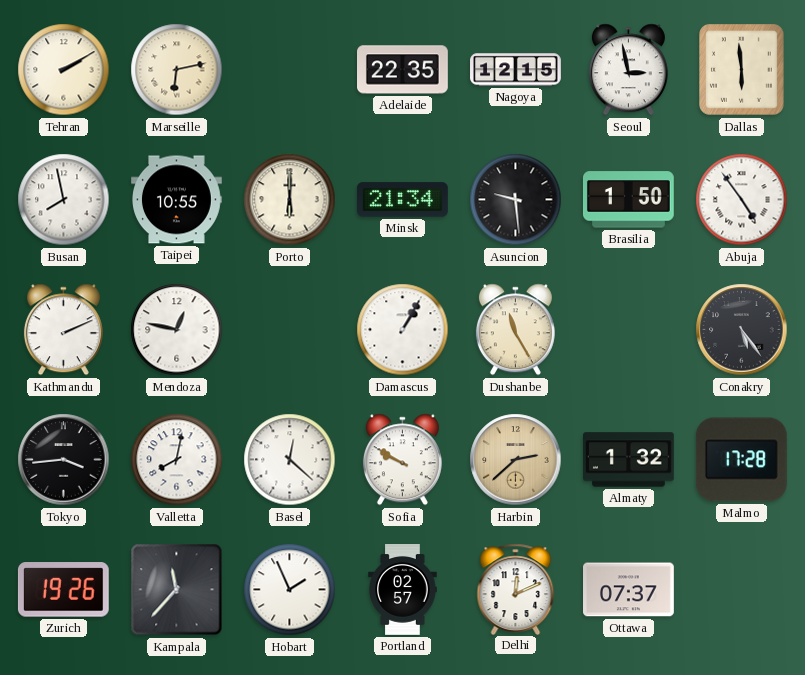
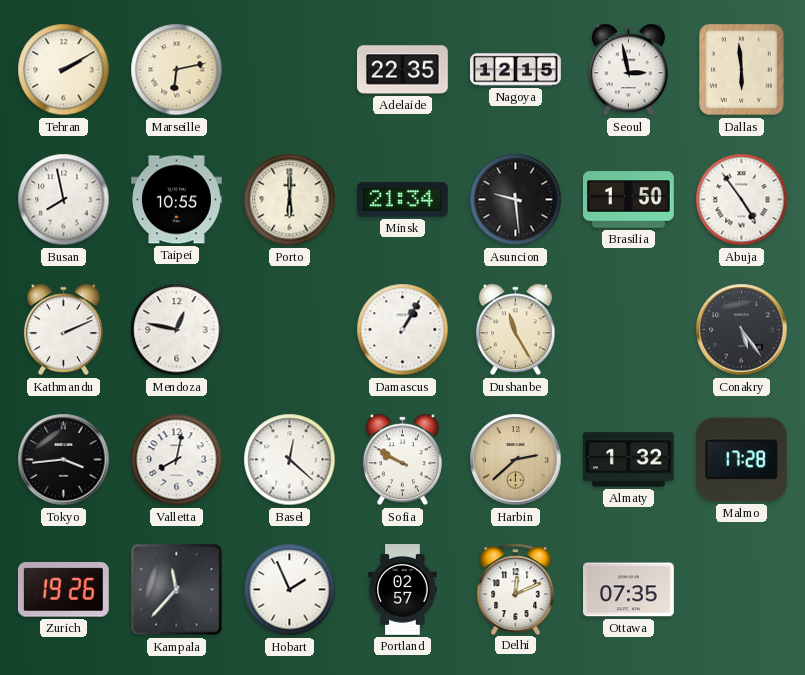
Ottawa: 07:37 -> 07:35 (629, 590)
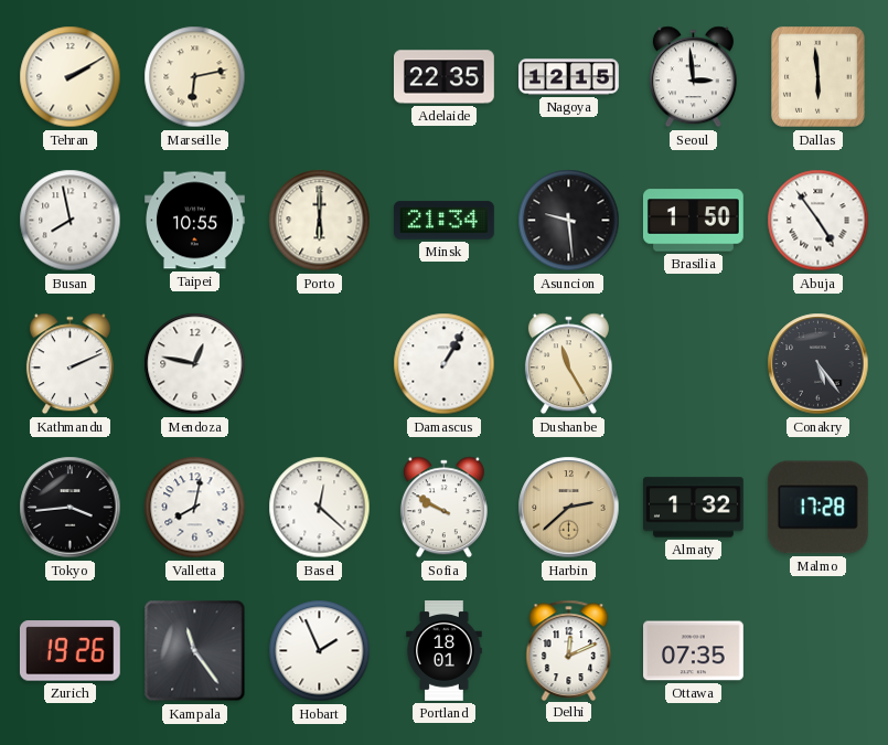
Seoul: 2:58 -> 2:59 (693, 77)
Kampala: 11:37 -> 11:24 (195, 651)
Portland: 02:57 -> 18:01 (445, 651)
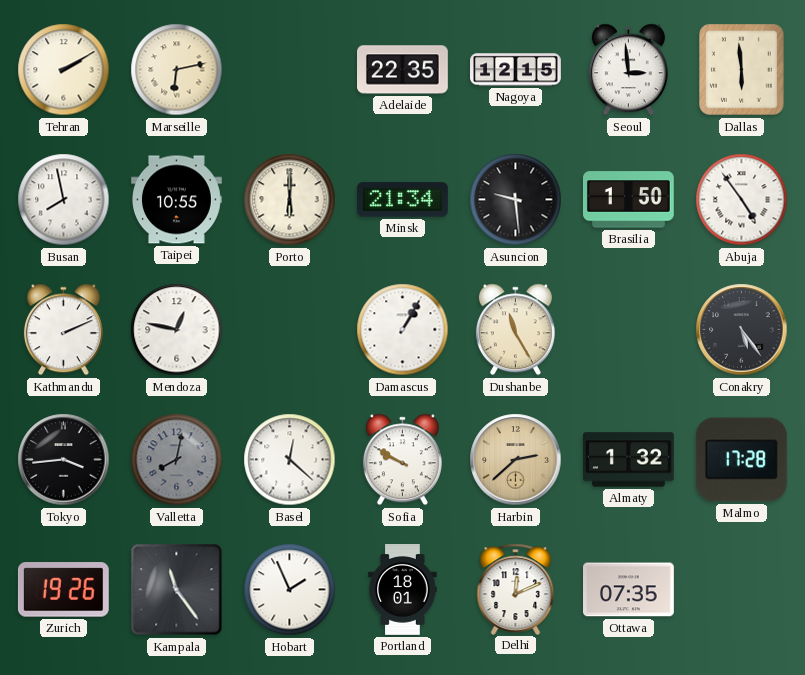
Valletta dial: white -> grey (177, 460)
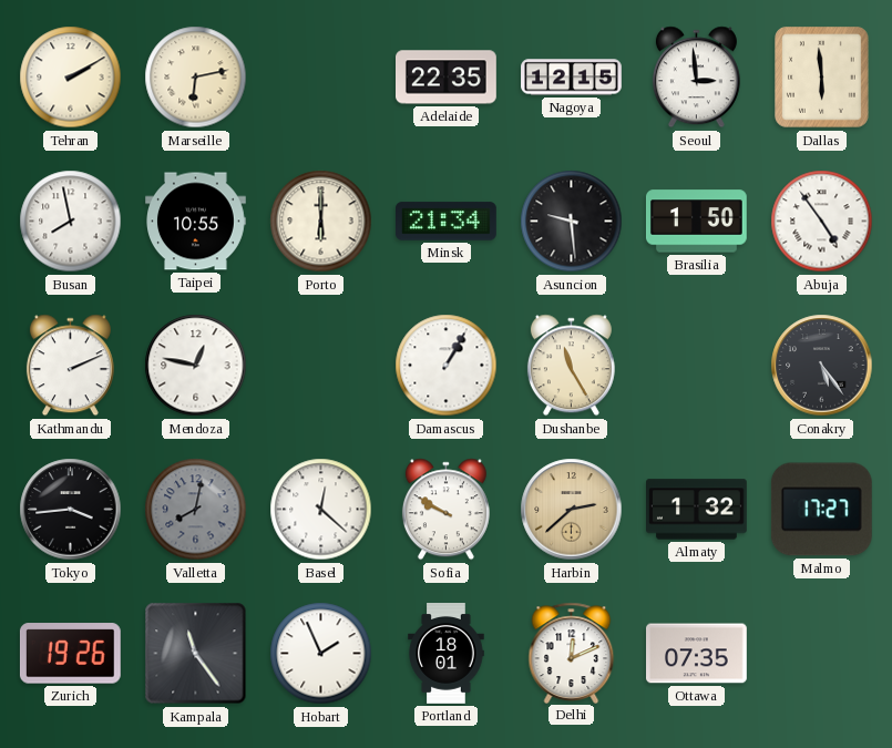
Malmo: 17:28 -> 17:27 (821, 510)
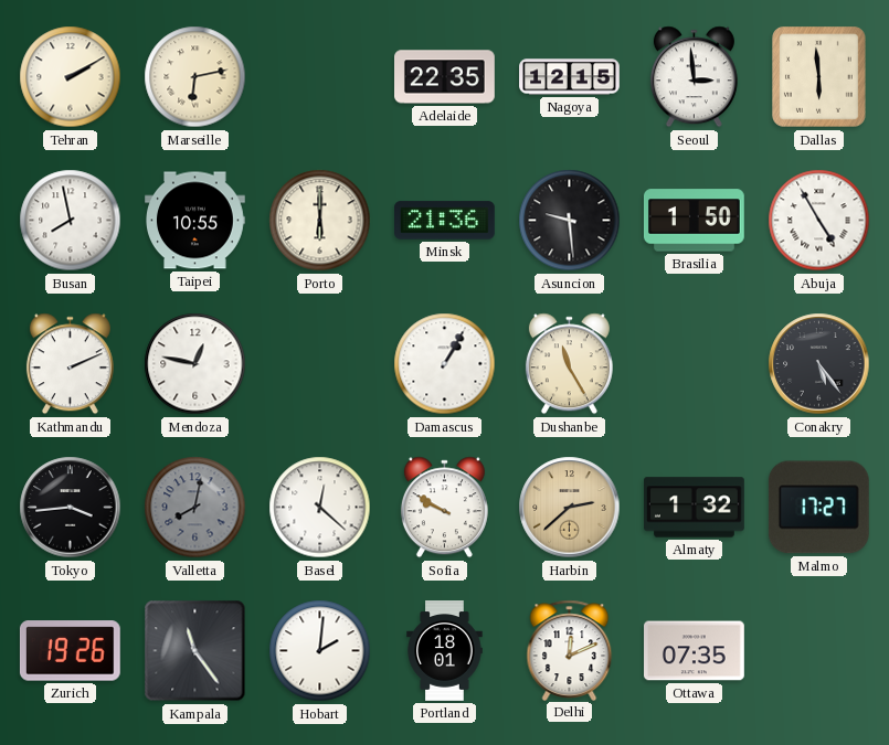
Minsk: 21:34 -> 21:36 (445, 221)
Abuja: 4:54 -> 4:55 (819, 221)
Hobart: 1:56 -> 2:01 (320, 651)
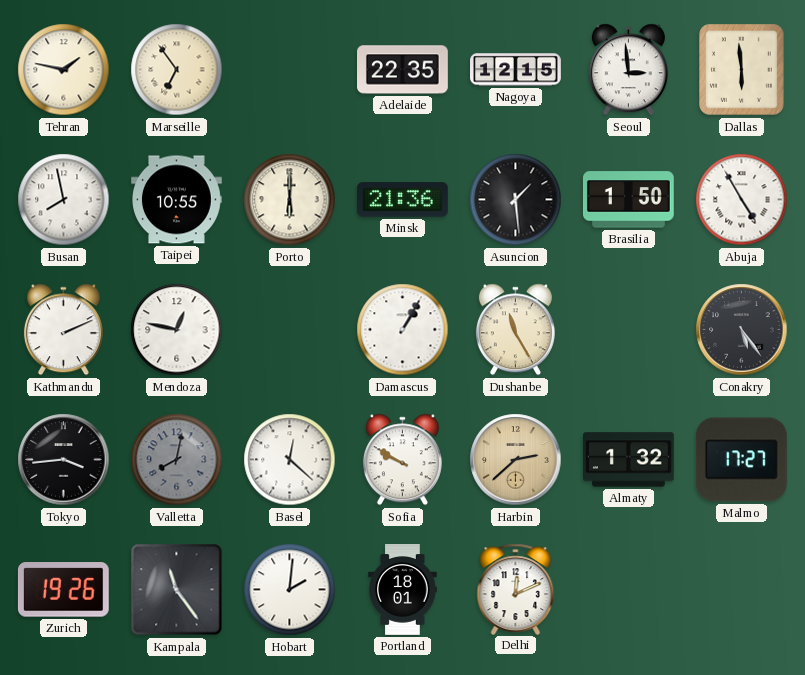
Tehran: 2:10 -> 1:47 (64, 70)
Marseille: 6:13 -> 6:54 (177, 70)
Asuncion: 9:29 -> 1:29 (516, 200)
Ottawa: 07:35 -> none (695, 651)
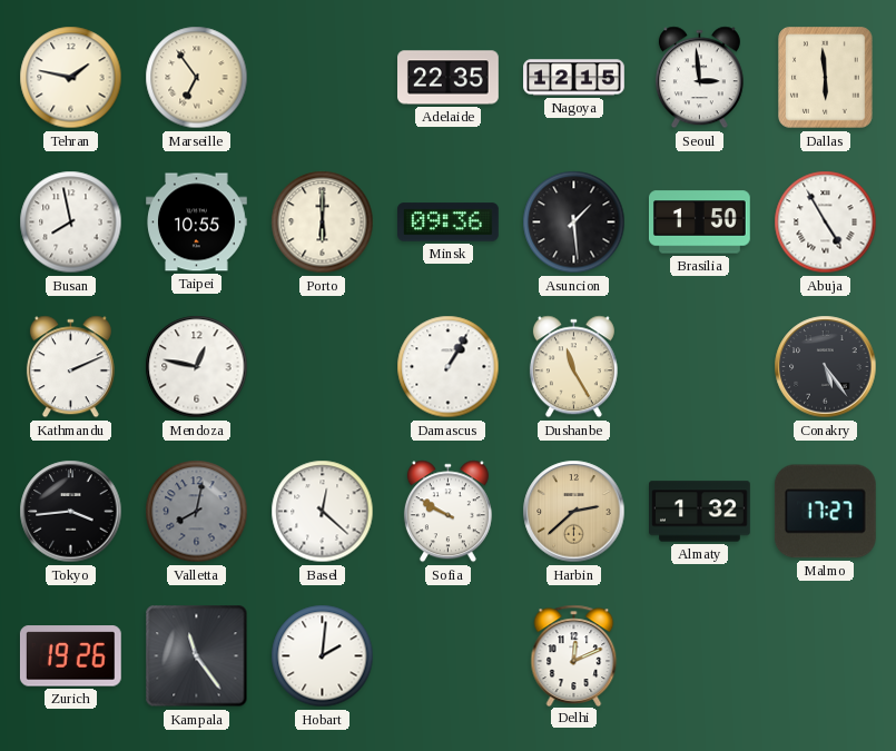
Minsk: 21:36 -> 09:36 (449, 223)
Portland: 18:01 -> none (403, 590)
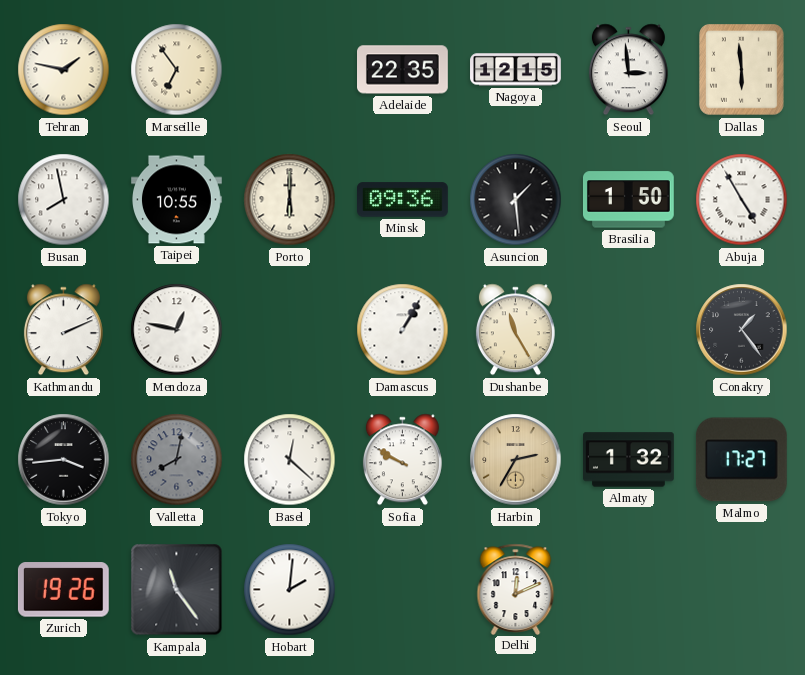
Conakry: 5:24 -> 1:24 (742, 330)
Harbin: 2:38 -> 2:35 (516, 460)
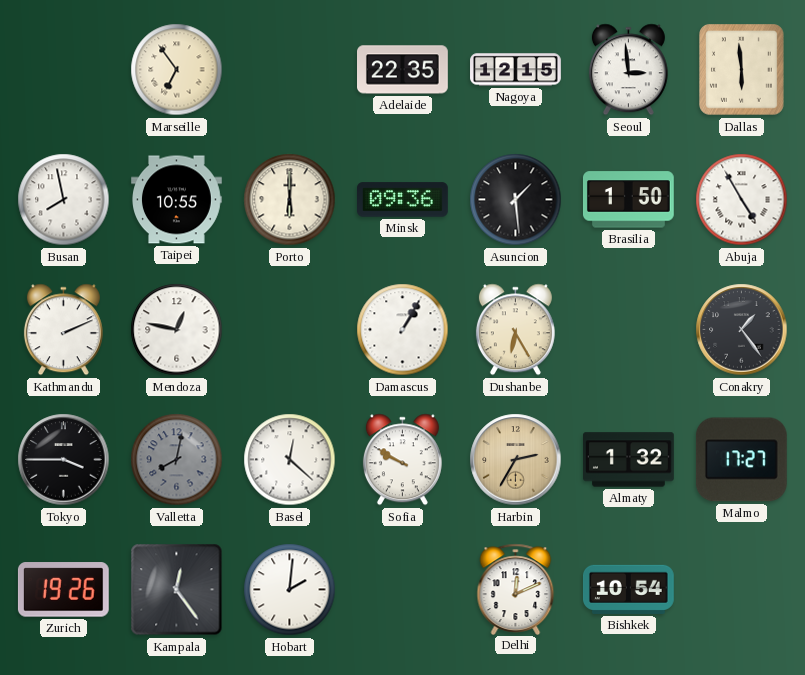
Tehran: 1:47 -> none (64, 70)
Dushanbe: 11:25 -> 6:25 (515, 330)
Tokyo: 3:44 -> 3:45 (64, 460)
Kampala: 11:24 -> 12:24 (177, 590)
Bishkek: none -> 10:54 (628, 589)
